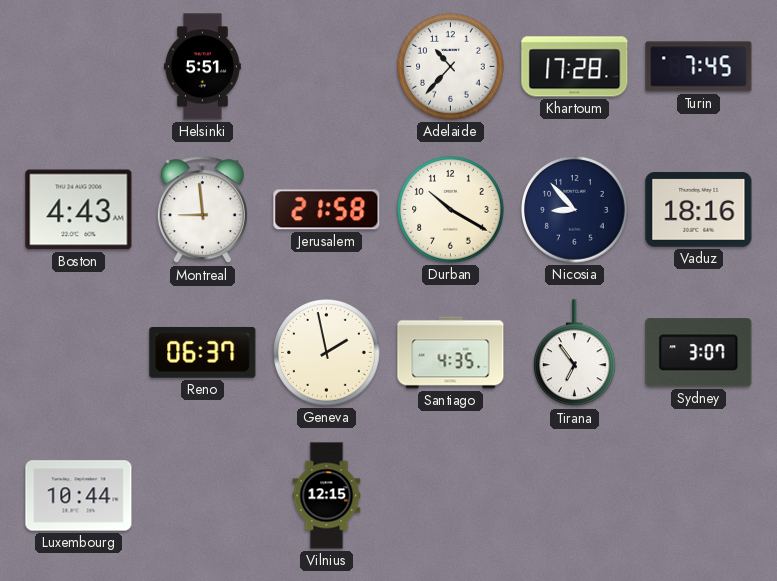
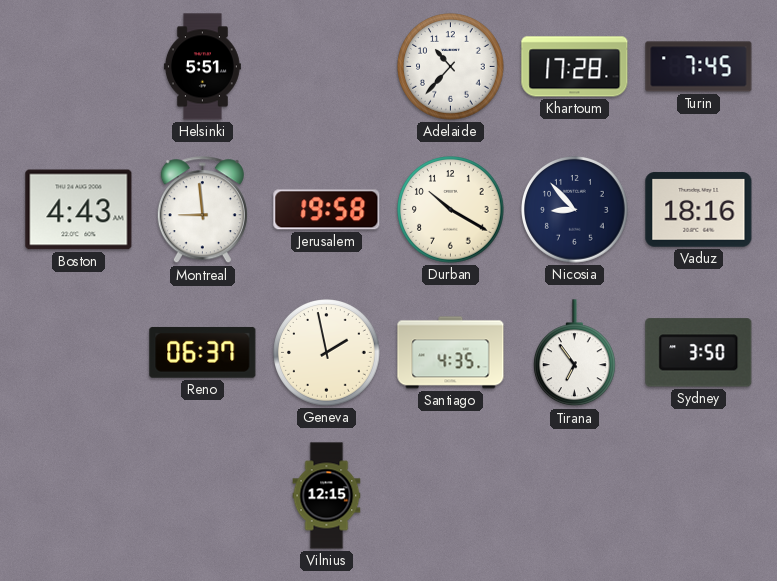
Jerusalem: 21:58 -> 19:58 (327, 210)
Sydney: 3:07 -> 3:50 (699, 353)
Luxembourg: 10:44 -> none (79, 496)
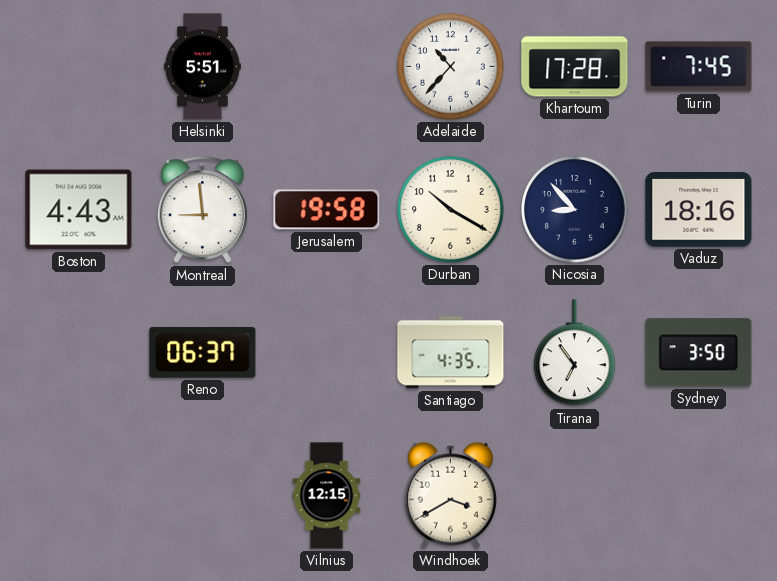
Geneva: 1:58 -> none (327, 353)
Windhoek: none -> 3:40 (450, 495)
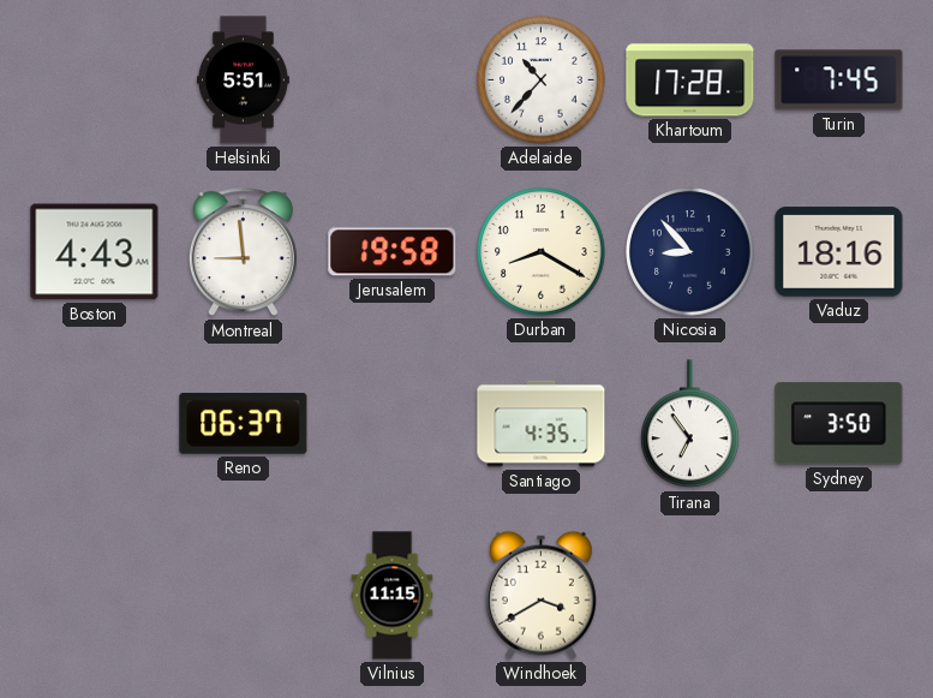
Durban: 10:20 -> 8:20 (542, 252)
Vilnius: 12:15 -> 11:15 (393, 596)
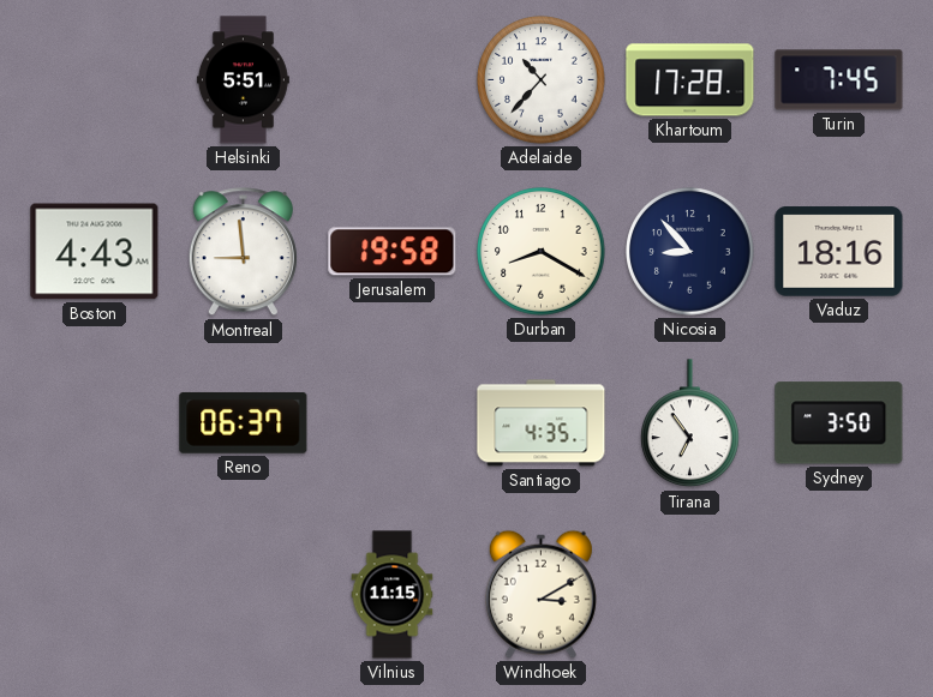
Windhoek: 3:40 -> 3:10 (540, 594)
